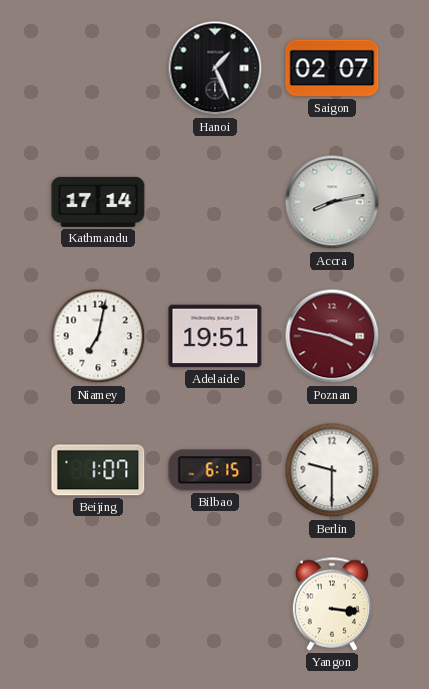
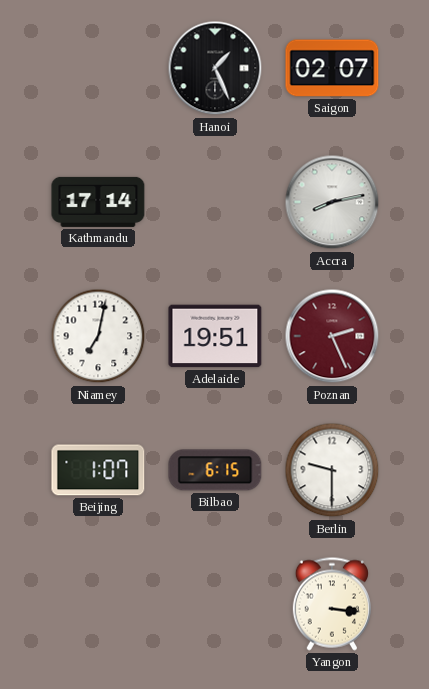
Poznan: 3:47 -> 2:26 (332, 336)
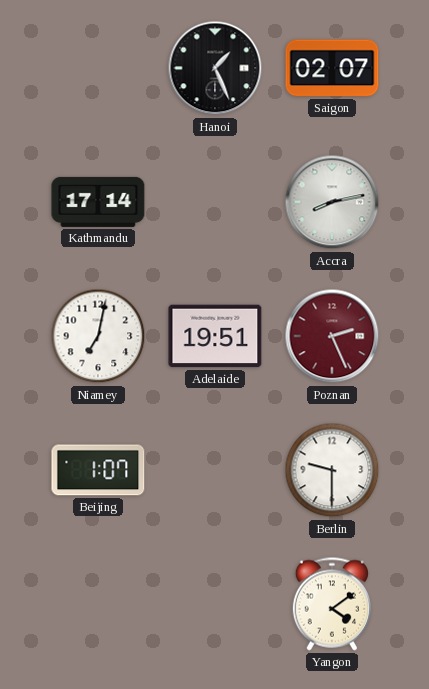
Bilbao: 6:15 -> none (215, 470)
Yangon: 3:16 -> 4:09 (332, 604)
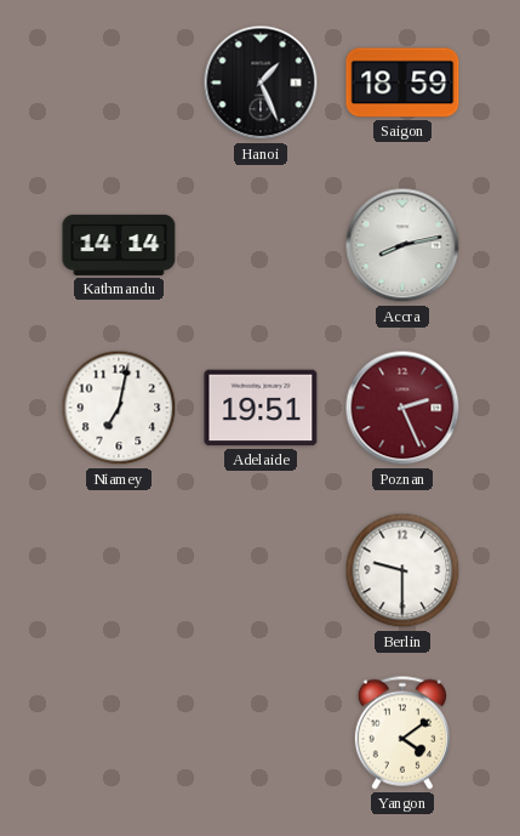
Saigon: 02:07 -> 18:59 (402, 83)
Kathmandu: 17:14 -> 14:14 (119, 245)
Beijing: 1:07 -> none (98, 470)
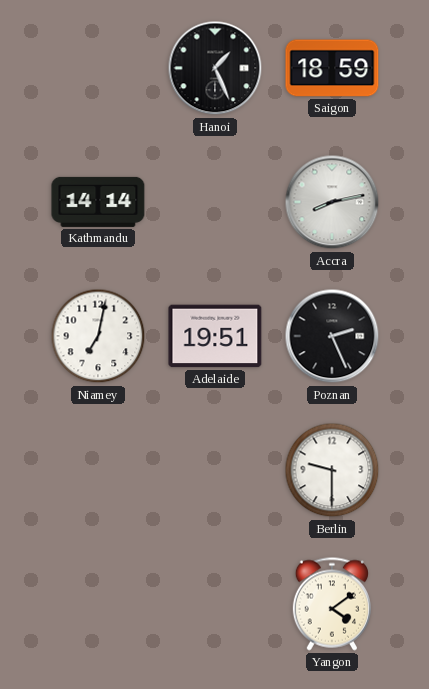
Poznan dial: burgundy -> black (332, 336)
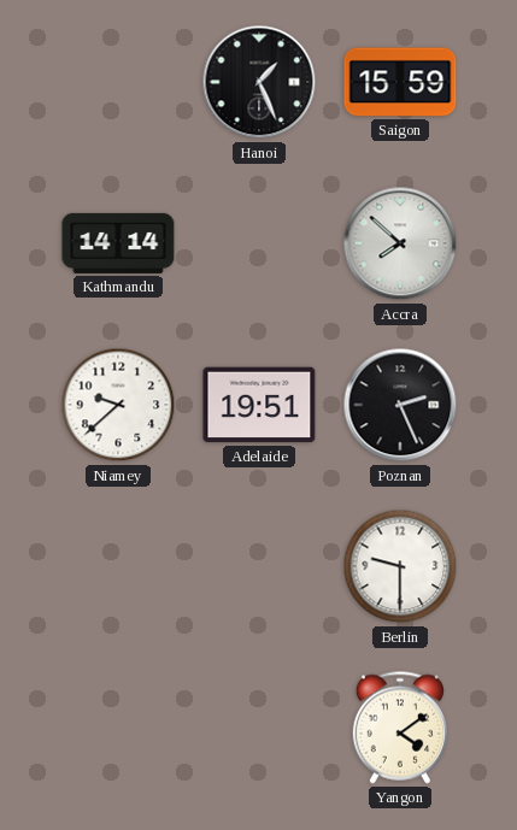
Saigon: 18:59 -> 15:59 (400, 82)
Accra: 8:13 -> 7:52 (400, 243)
Niamey: 7:02 -> 9:38 (118, 405)
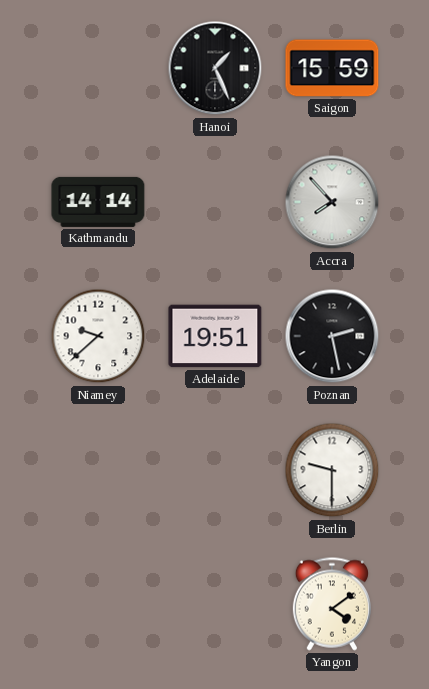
Accra: 7:52 -> 7:53 (332, 202)
Poznan: 2:26 -> 2:28 (332, 336)
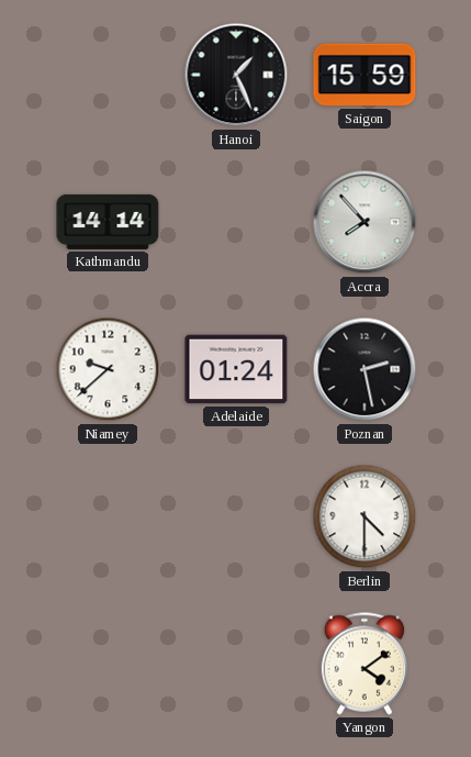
Adelaide: 19:51 -> 01:24 (236, 369)
Berlin: 9:30 -> 4:30 (365, 516)
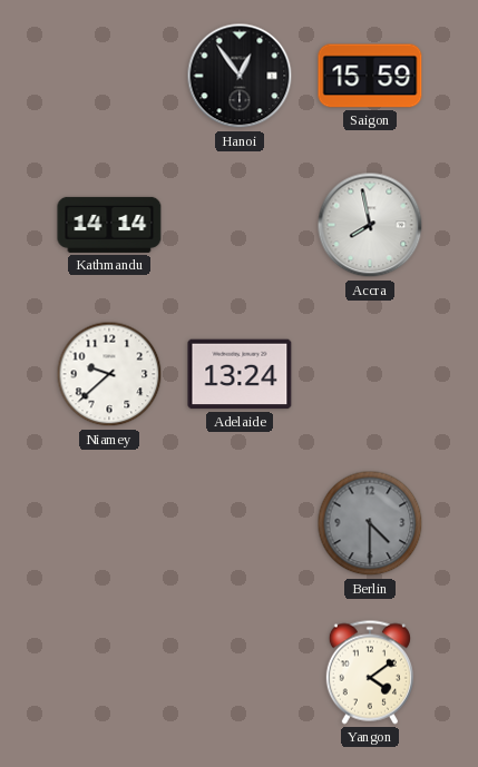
Hanoi: 1:26 -> 12:54 (240, 76)
Accra: 7:53 -> 7:58 (370, 225)
Adelaide: 01:24 -> 13:24 (240, 374)
Poznan: 2:28 -> none (365, 369)
Berlin dial: white -> grey (370, 523)
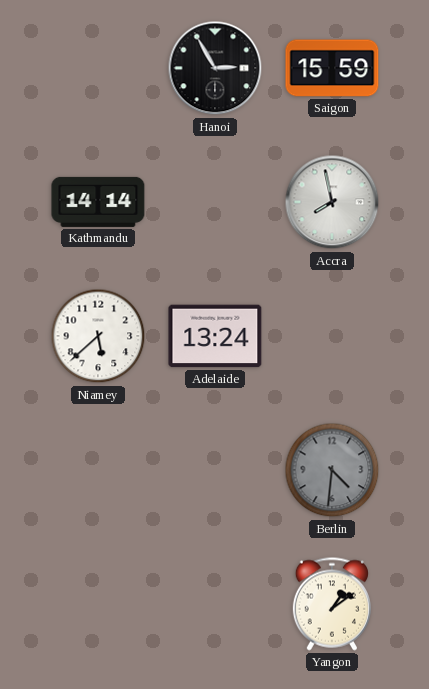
Hanoi: 12:54 -> 2:55 (215, 68)
Niamey: 9:38 -> 5:38 (98, 336)
Berlin: 4:30 -> 4:31 (332, 470)
Yangon: 4:09 -> 1:09 (332, 604)
